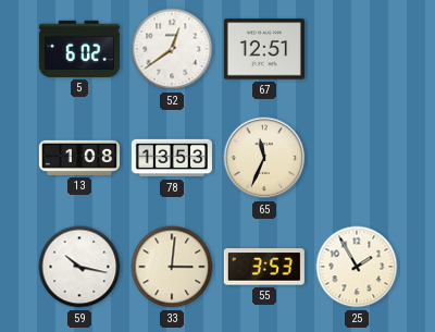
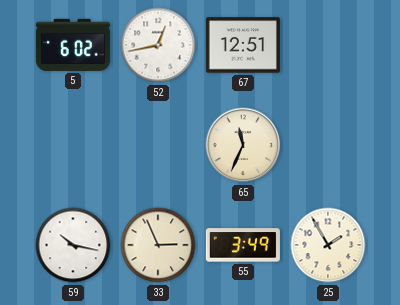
52: 12:39 -> 12:43 (158, 45)
13: 1:08 -> none (79, 158)
78: 13:53 -> none (172, 158)
33: 3:01 -> 2:56 (158, 245)
55: 3:53 -> 3:49 (243, 245)
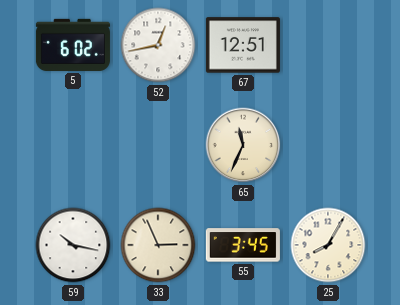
55: 3:49 -> 3:45 (243, 245)
25: 1:55 -> 8:05 (328, 245)
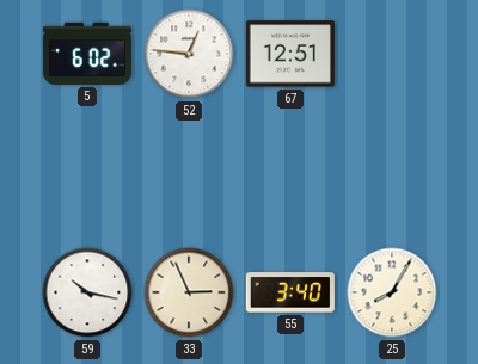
52: 12:43 -> 12:46 (189, 54)
65: 11:34 -> none (243, 145)
55: 3:45 -> 3:40 (290, 292)
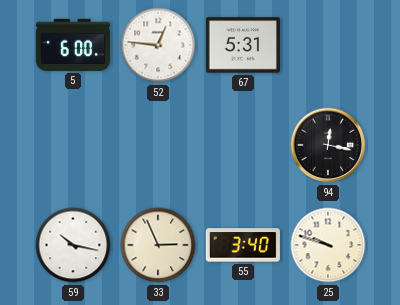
5: 6:02 -> 6:00 (73, 45)
67: 12:51 -> 5:31 (243, 45)
94: none -> 12:17 (328, 145)
25: 8:05 -> 9:48 (328, 245)
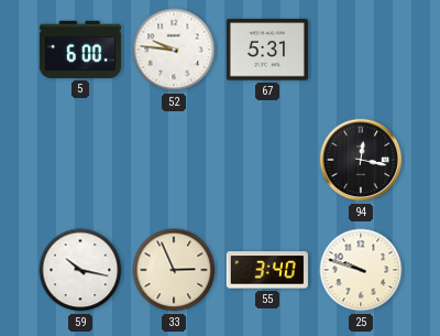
52: 12:46 -> 9:46 (174, 50)
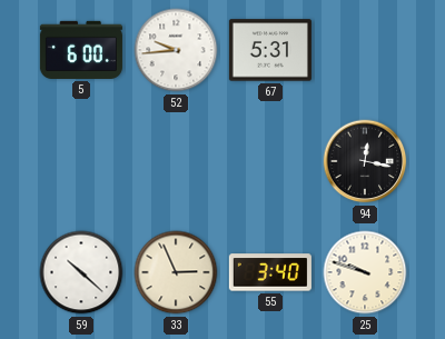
52: 9:46 -> 9:44 (176, 50)
59: 10:17 -> 10:22 (81, 272)
